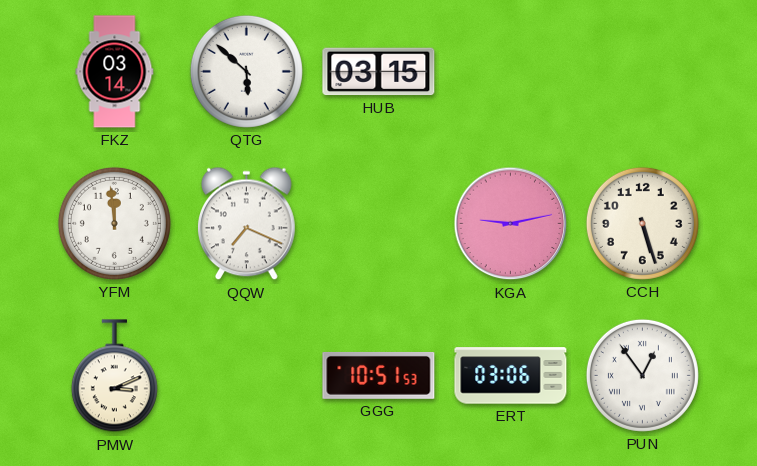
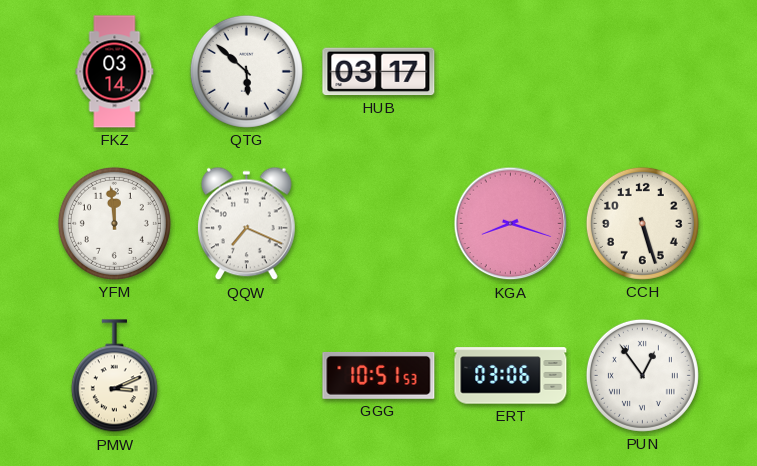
HUB: 03:15 -> 03:17 (379, 72)
KGA: 9:13 -> 8:18 (511, 224)
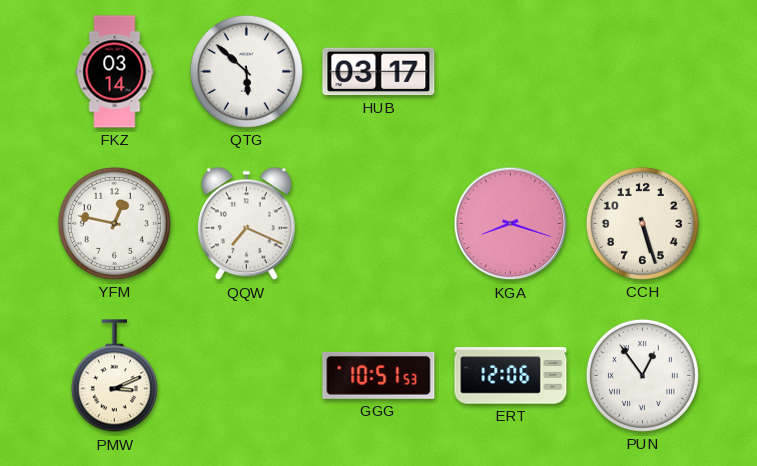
YFM: 11:59 -> 12:47 (114, 223)
ERT: 03:06 -> 12:06 (511, 376)
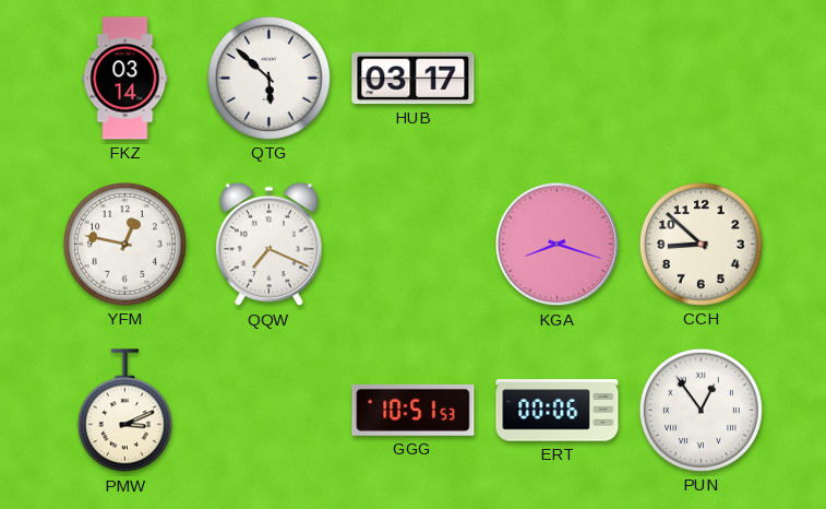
CCH: 5:27 -> 8:52 (701, 244)
ERT: 12:06 -> 00:06 (558, 411)
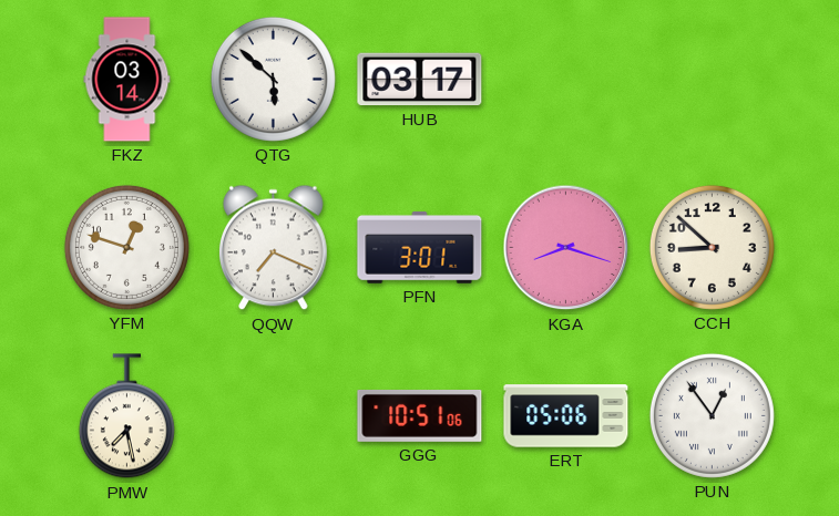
YFM: 12:47 -> 12:48 (126, 247)
PFN: none -> 3:01 (420, 247)
PMW: 3:11 -> 7:28 (126, 416)
GGG: 10:51:53 -> 10:51:06 (420, 415)
ERT: 00:06 -> 05:06 (566, 416)
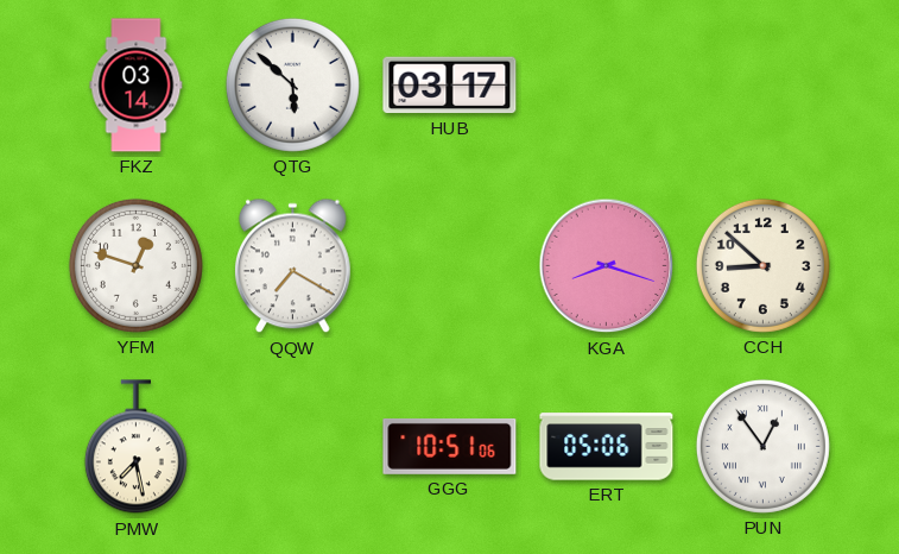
QQW: 7:19 -> 7:20 (292, 266)
PFN: 3:01 -> none (420, 247)
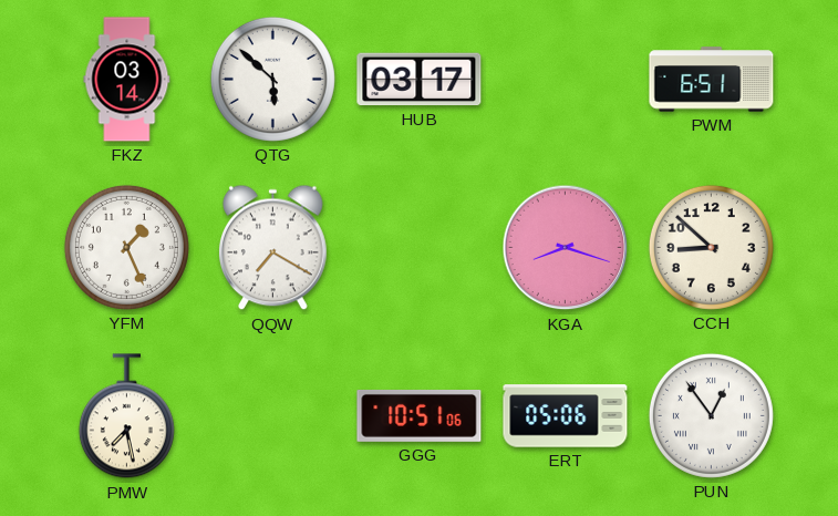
PWM: none -> 6:51 (712, 80)
YFM: 12:48 -> 1:26 (126, 247)
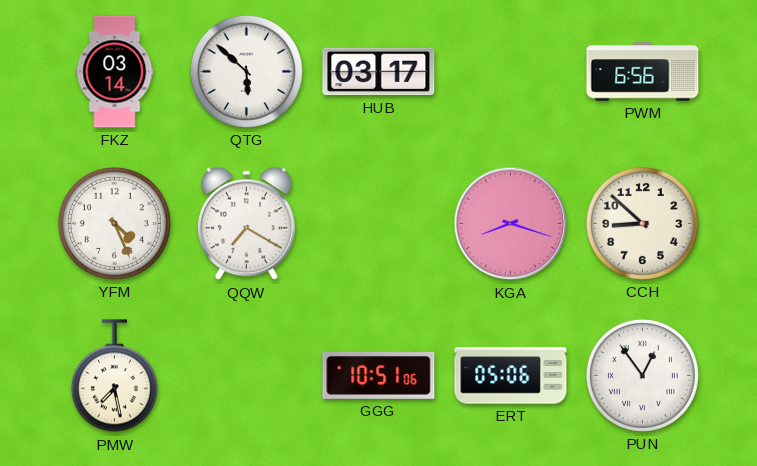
PWM: 6:51 -> 6:56 (643, 72)
YFM: 1:26 -> 4:26 (114, 223)
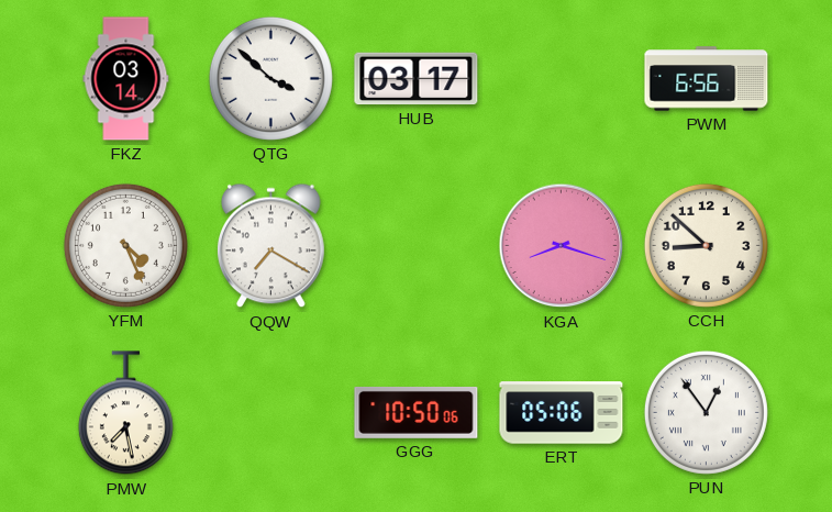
QTG: 5:52 -> 3:52 (270, 78)
GGG: 10:51 -> 10:50 (417, 412)
